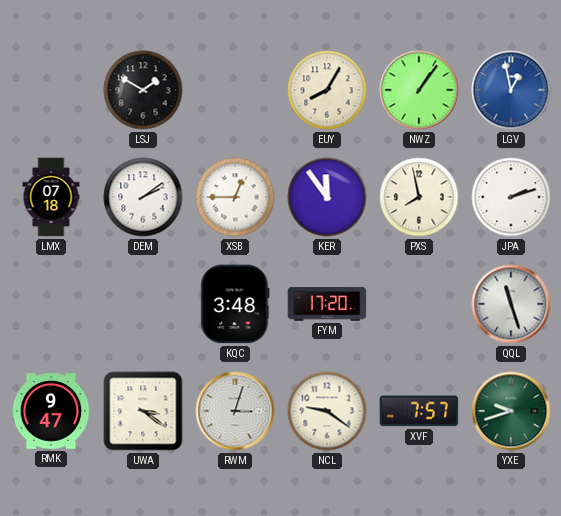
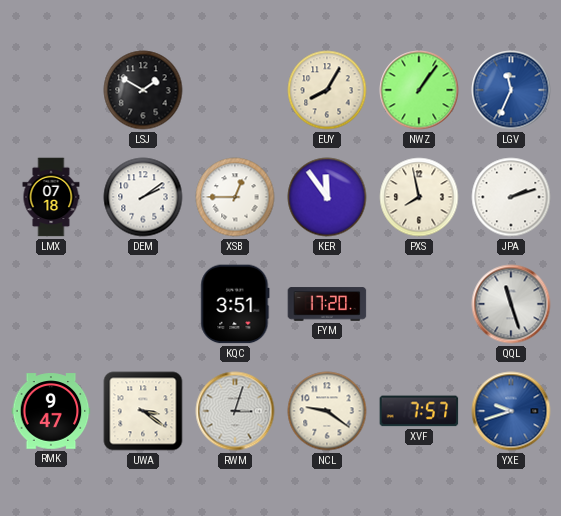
LGV: 12:58 -> 11:34 (511, 90)
KQC: 3:48 -> 3:51 (235, 304)
YXE dial: green -> blue (511, 411)
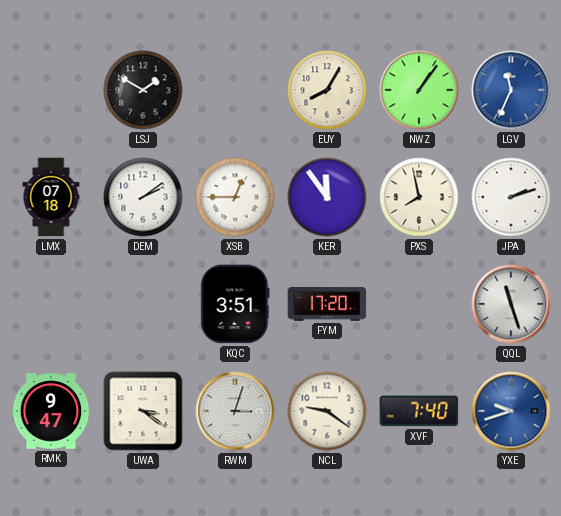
XVF: 7:57 -> 7:40 (419, 411)
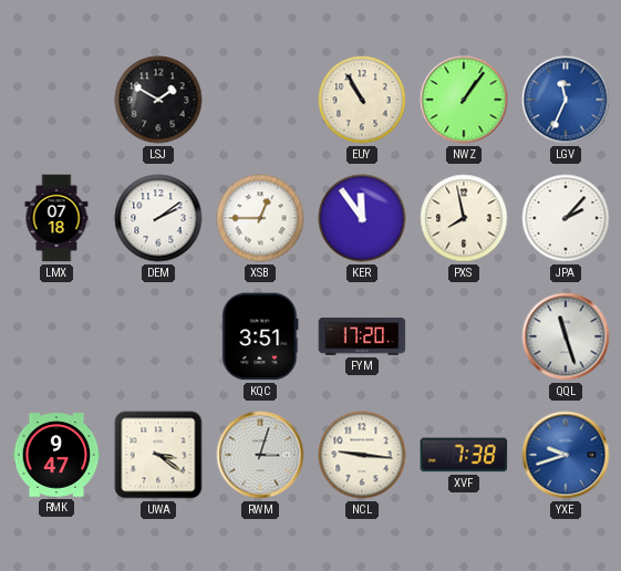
EUY: 8:05 -> 10:55 (362, 100)
JPA: 2:12 -> 2:07 (566, 218)
NCL: 9:21 -> 9:16 (362, 455)
XVF: 7:40 -> 7:38 (464, 455)
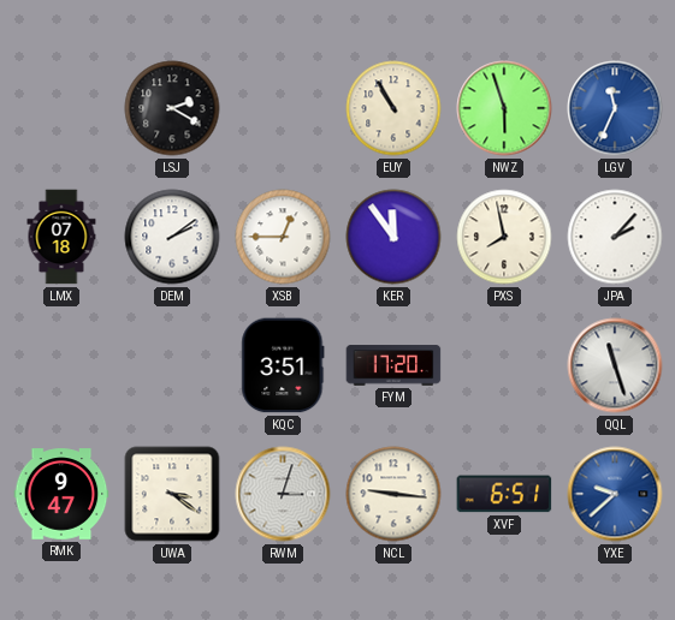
LSJ: 1:50 -> 2:20 (172, 108)
NWZ: 1:06 -> 5:57 (504, 108)
XVF: 7:38 -> 6:51 (504, 494)
YXE: 9:42 -> 9:38 (615, 494)
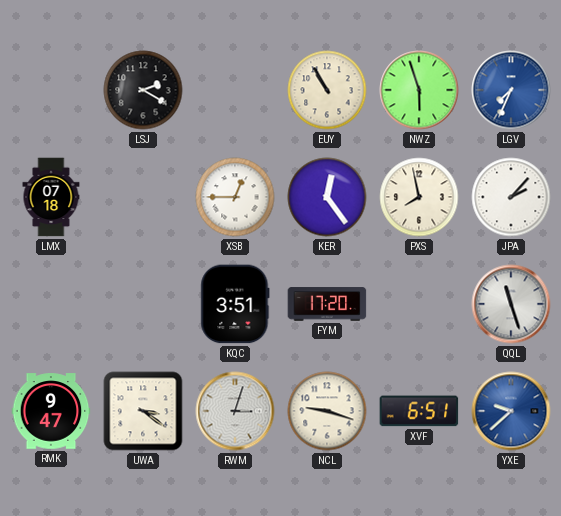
LGV: 11:34 -> 7:34 (511, 90)
DEM: 2:09 -> none (172, 237)
KER: 11:54 -> 12:24 (327, 197)
NCL: 9:16 -> 9:18 (327, 411)
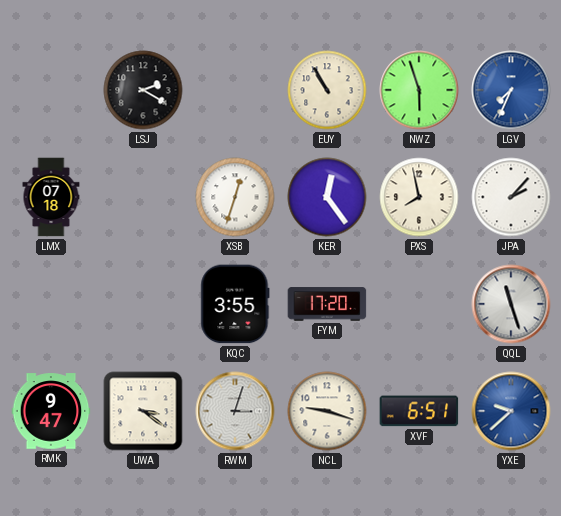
XSB: 12:45 -> 12:33 (235, 197)
KQC: 3:51 -> 3:55 (235, 304)
